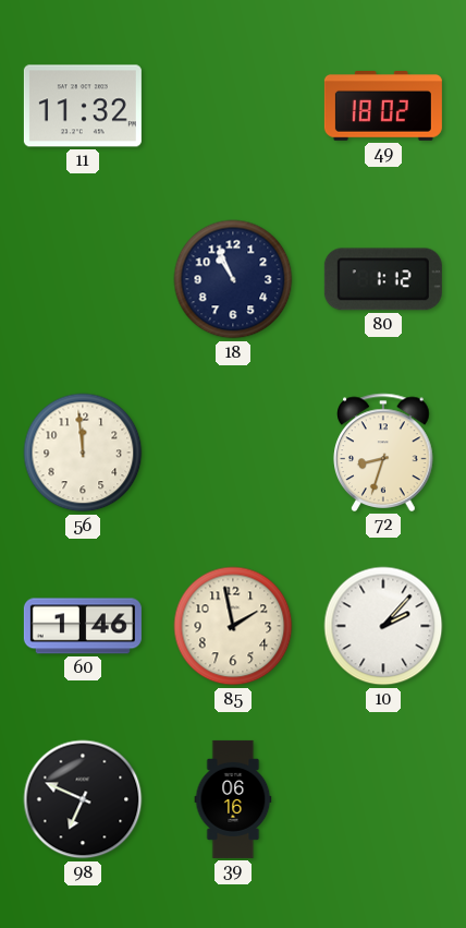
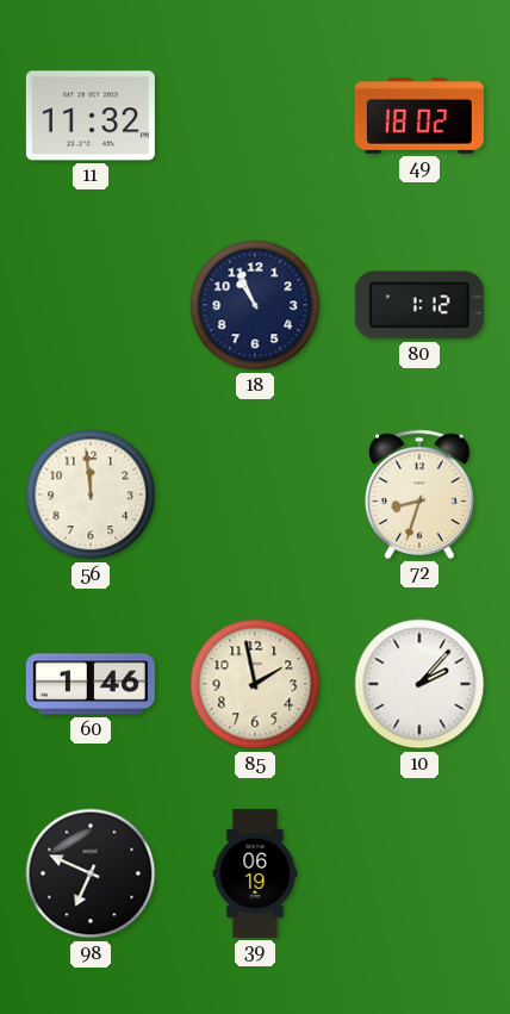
39: 06:16 -> 06:19 (255, 873)
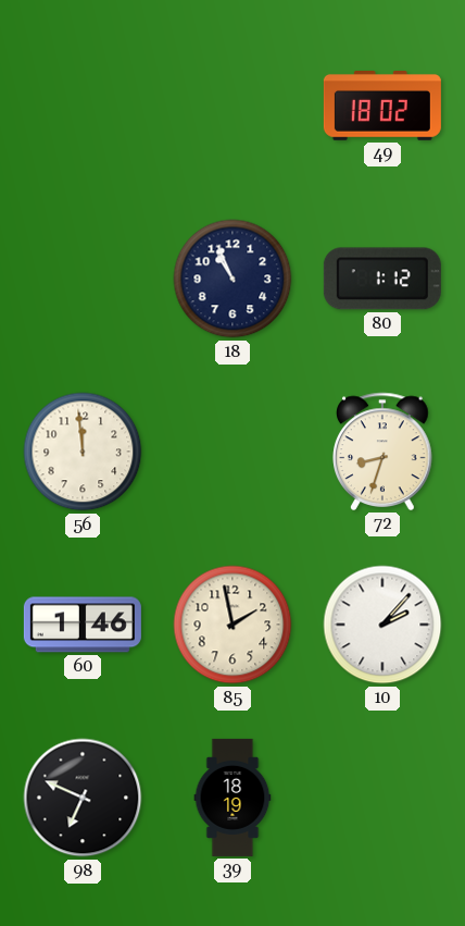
11: 11:32 -> none (91, 116)
39: 06:19 -> 18:19 (232, 798)
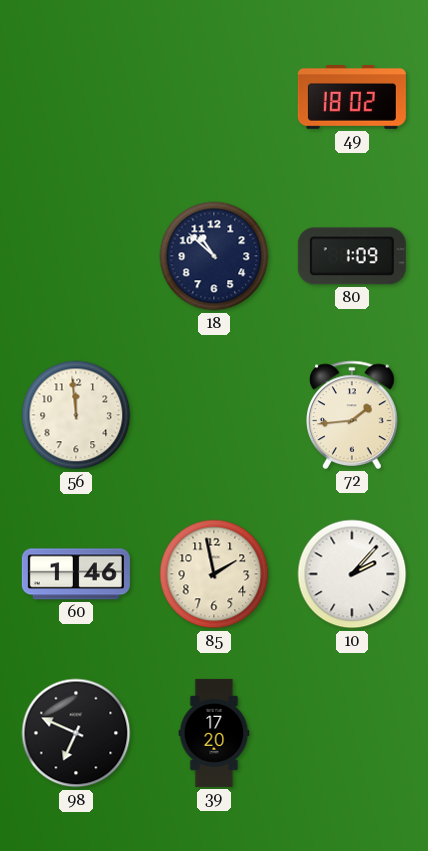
18: 10:56 -> 10:52 (214, 256)
80: 1:12 -> 1:09 (352, 256)
72: 8:33 -> 1:44 (352, 415)
39: 18:19 -> 17:20 (214, 733)
